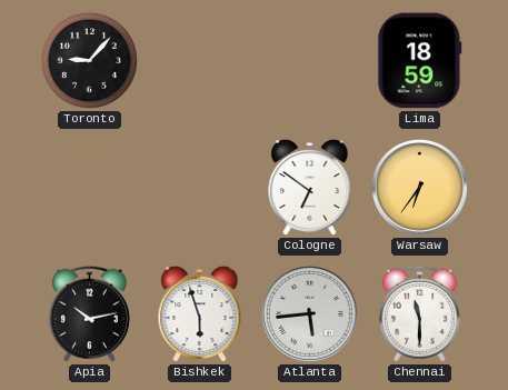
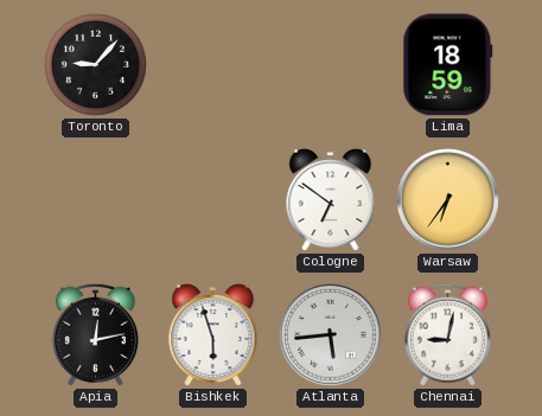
Apia: 10:13 -> 12:13 (95, 334)
Chennai: 11:30 -> 9:02 (447, 334)
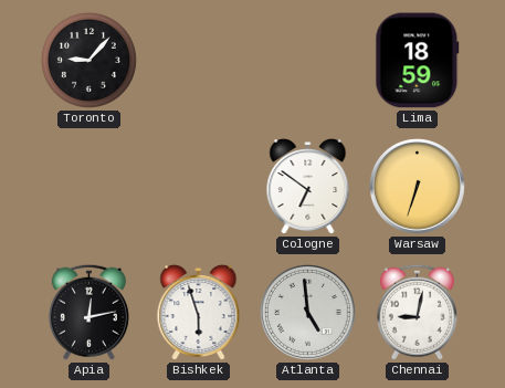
Warsaw: 6:36 -> 6:33 (418, 187)
Atlanta: 5:44 -> 4:59 (308, 313)
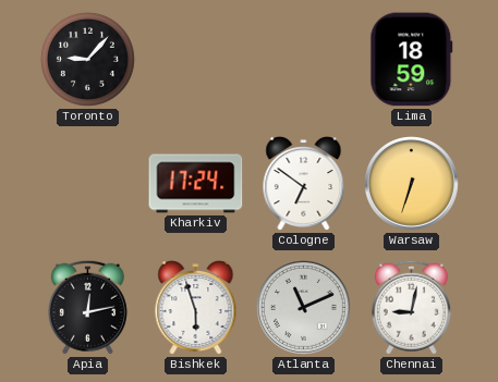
Kharkiv: none -> 17:24 (196, 184)
Atlanta: 4:59 -> 11:11 (304, 308)
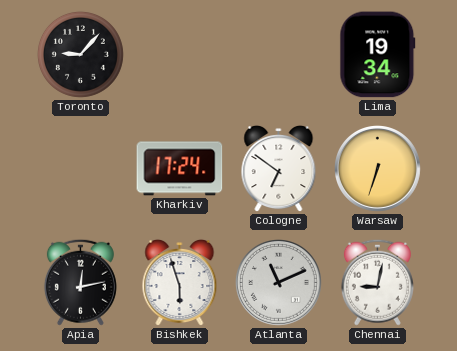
Lima: 18:59 -> 19:34 (378, 55)
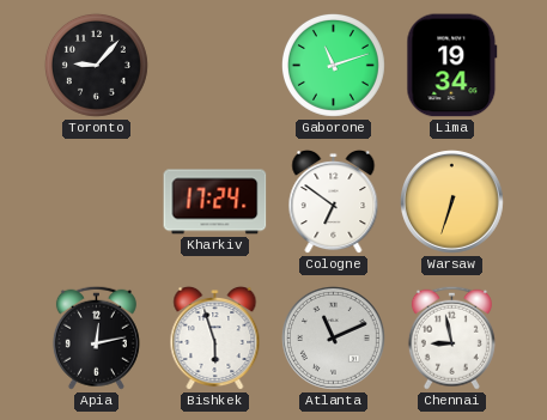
Gaborone: none -> 11:12 (333, 65)
Chennai: 9:02 -> 8:58 (451, 337)
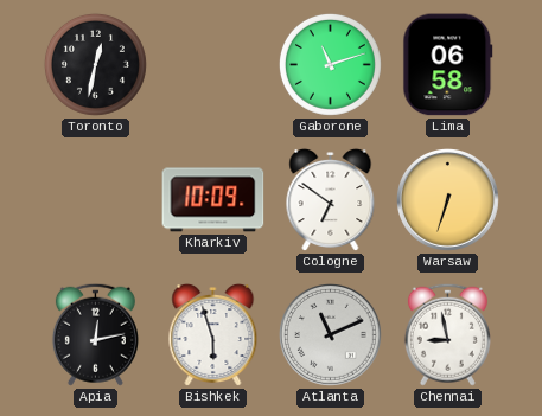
Toronto: 9:07 -> 12:32 (95, 64)
Lima: 19:34 -> 06:58 (448, 65)
Kharkiv: 17:24 -> 10:09 (213, 200)
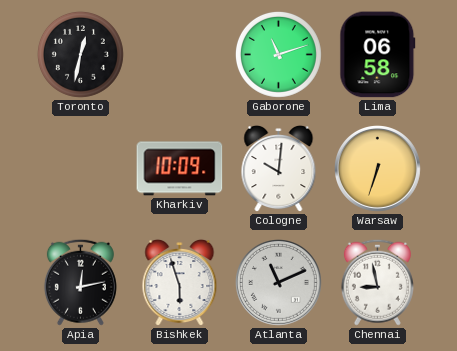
Cologne: 6:51 -> 10:01 (279, 169)
